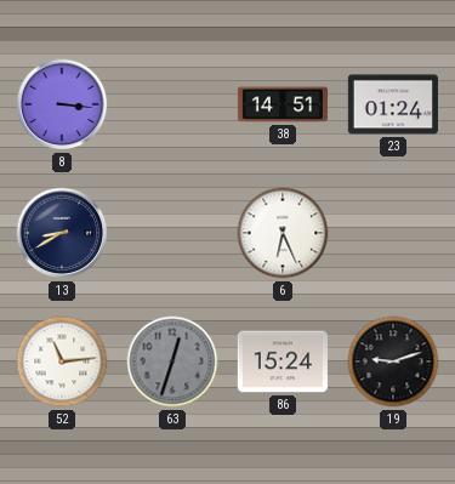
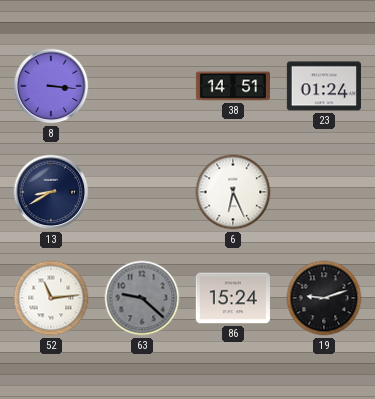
63: 12:33 -> 9:22 (142, 298)
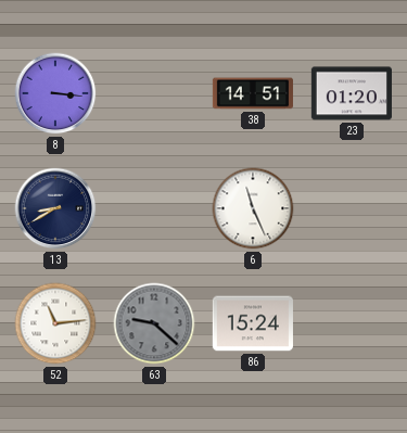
23: 01:24 -> 01:20 (352, 93)
6: 6:26 -> 11:26 (253, 208)
19: 9:12 -> none (324, 298)
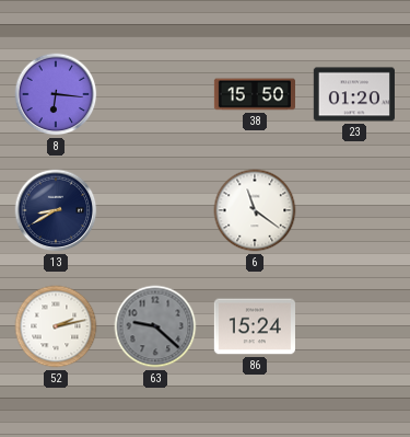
8: 3:16 -> 6:16 (56, 94)
38: 14:51 -> 15:50 (254, 94)
6: 11:26 -> 11:21 (255, 210)
52: 11:14 -> 2:13 (56, 326)
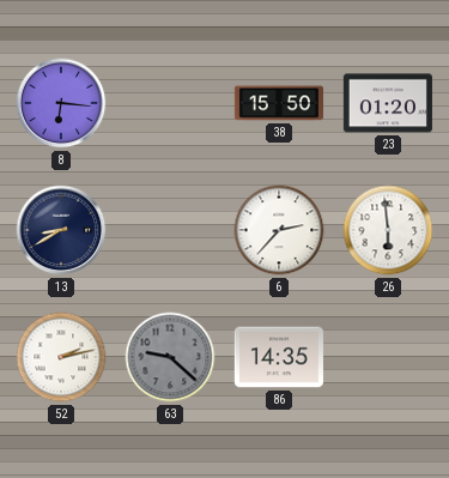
6: 11:21 -> 2:37 (279, 230)
26: none -> 5:59 (388, 230)
86: 15:24 -> 14:35 (279, 357)
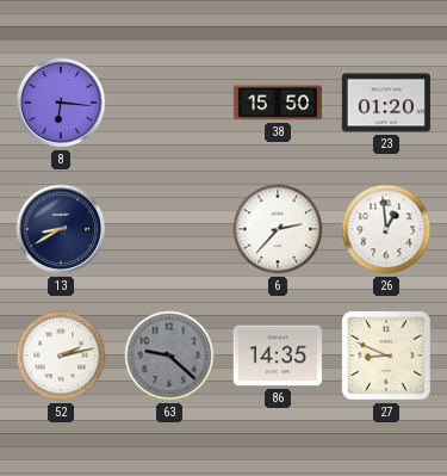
26: 5:59 -> 12:59 (386, 229)
27: none -> 8:49 (387, 357)
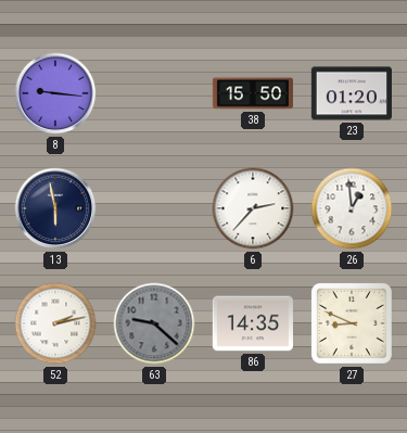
8: 6:16 -> 9:16 (55, 93)
13: 8:40 -> 5:58 (55, 208)
